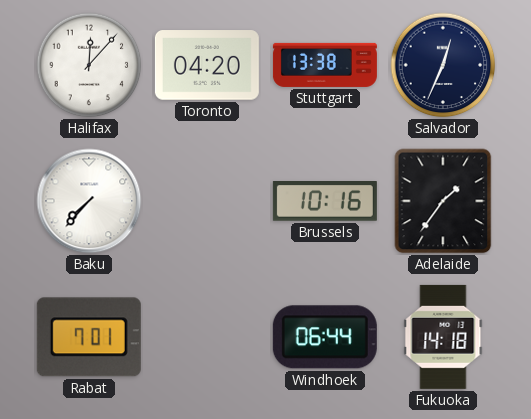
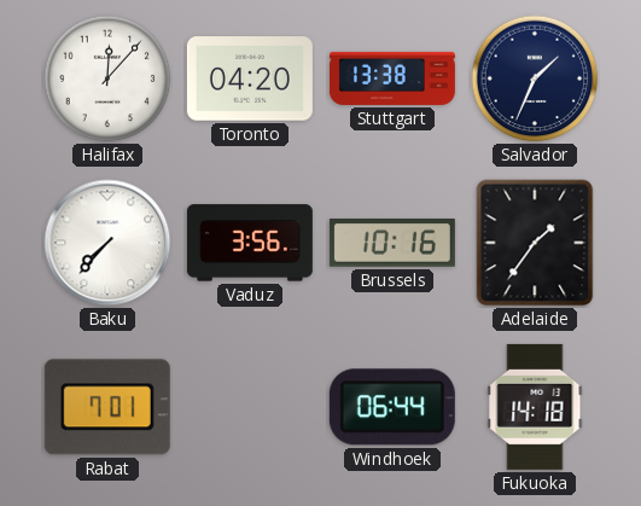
Salvador: 12:34 -> 1:34 (535, 78)
Vaduz: none -> 3:56 (250, 243)
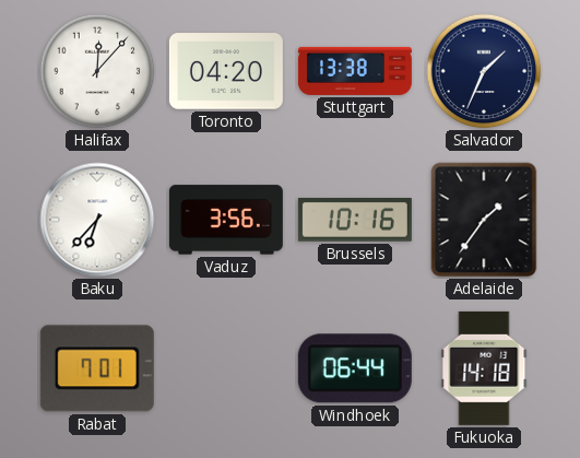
Baku: 7:37 -> 6:37 (97, 220)
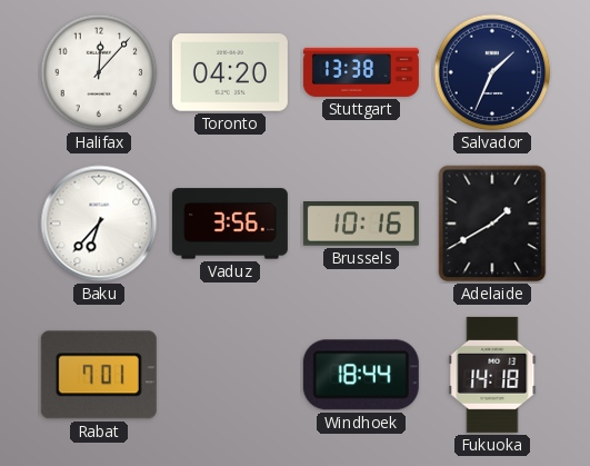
Adelaide: 1:36 -> 1:40 (492, 224)
Windhoek: 06:44 -> 18:44 (361, 375)
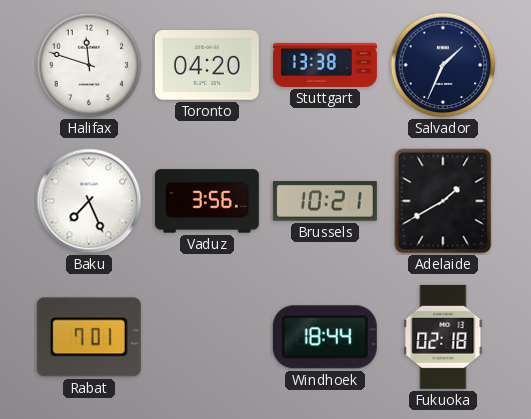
Halifax: 12:07 -> 11:48 (89, 65)
Baku: 6:37 -> 7:26 (89, 201)
Brussels: 10:16 -> 10:21 (325, 202)
Fukuoka: 14:18 -> 02:18 (443, 337)
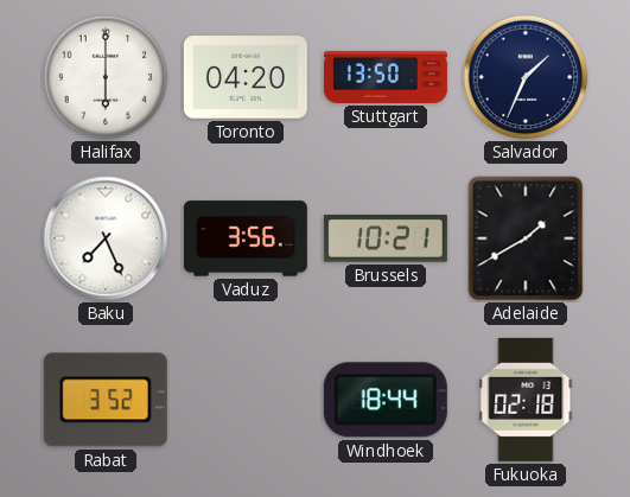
Halifax: 11:48 -> 6:00 (106, 77)
Stuttgart: 13:38 -> 13:50 (386, 77)
Rabat: 7:01 -> 3:52 (106, 400)
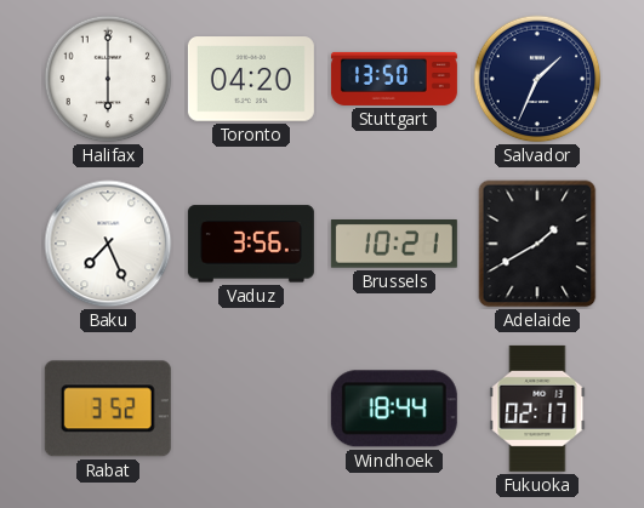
Fukuoka: 02:18 -> 02:17 (537, 409)
